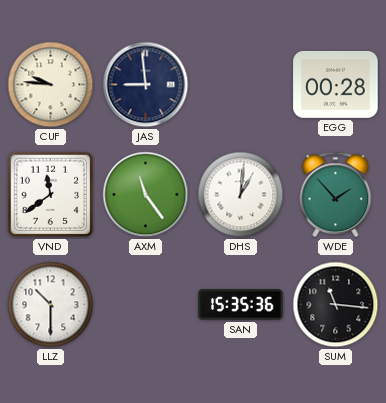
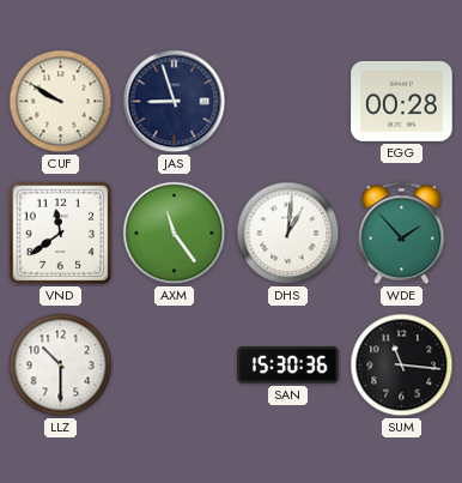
CUF: 9:46 -> 9:50 (61, 102)
JAS: 8:59 -> 8:57 (175, 102)
SAN: 15:35 -> 15:30 (288, 366)
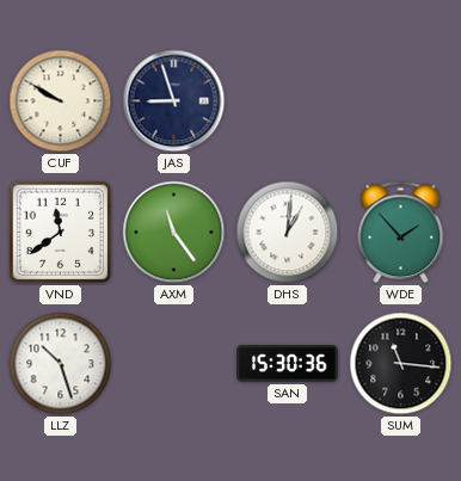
EGG: 00:28 -> none (402, 101)
LLZ: 10:30 -> 10:27 (61, 364)
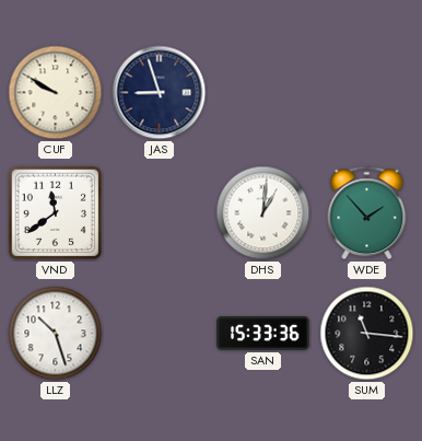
AXM: 11:24 -> none (174, 233)
SAN: 15:30 -> 15:33 (263, 334)
